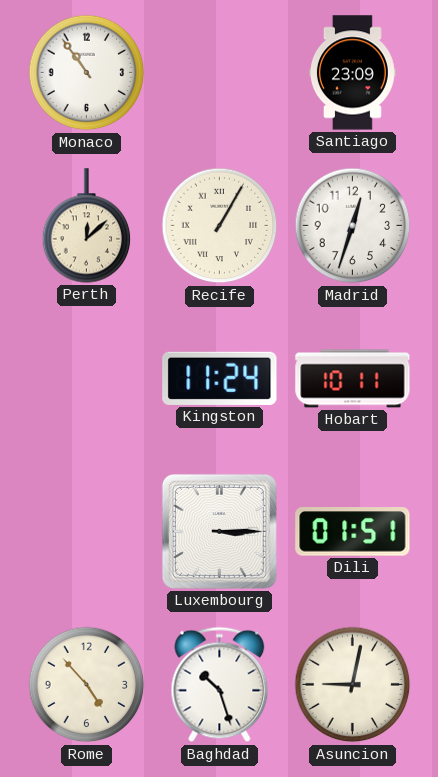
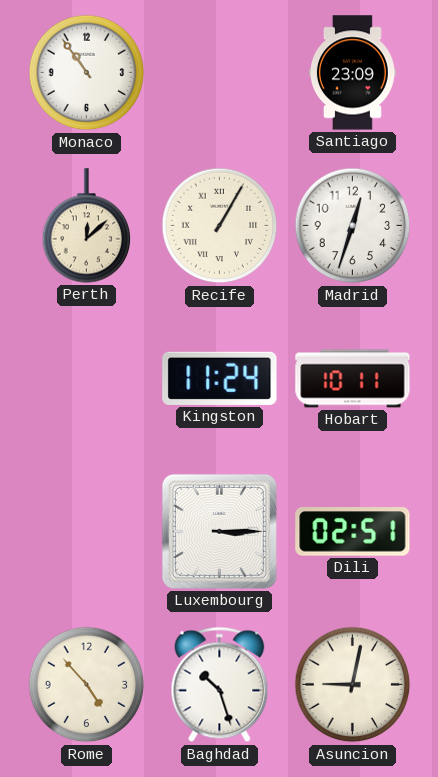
Dili: 01:51 -> 02:51 (353, 532)
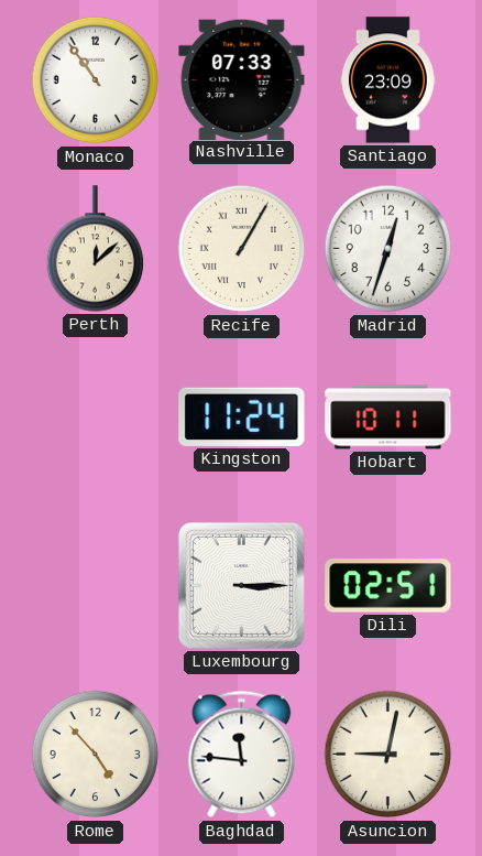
Nashville: none -> 07:33 (242, 79)
Baghdad: 10:27 -> 11:46 (242, 755)
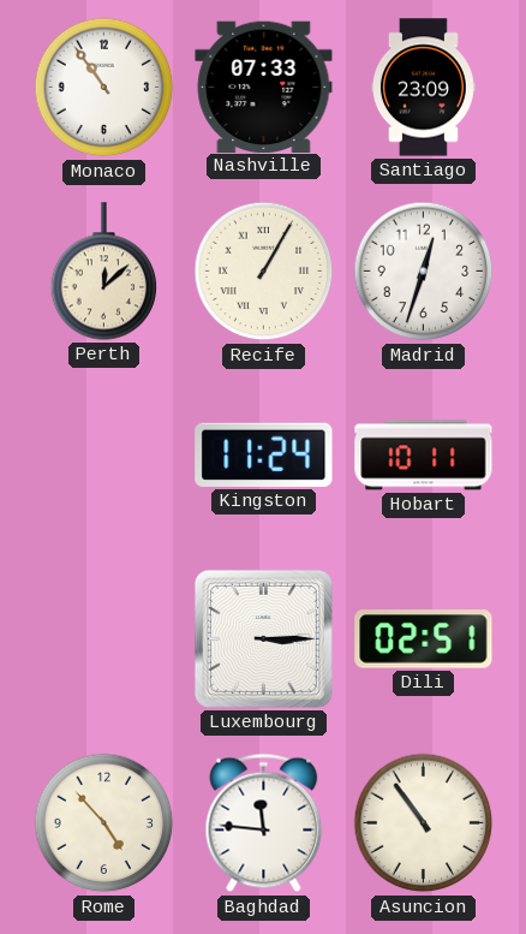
Asuncion: 9:02 -> 10:54 (424, 823)
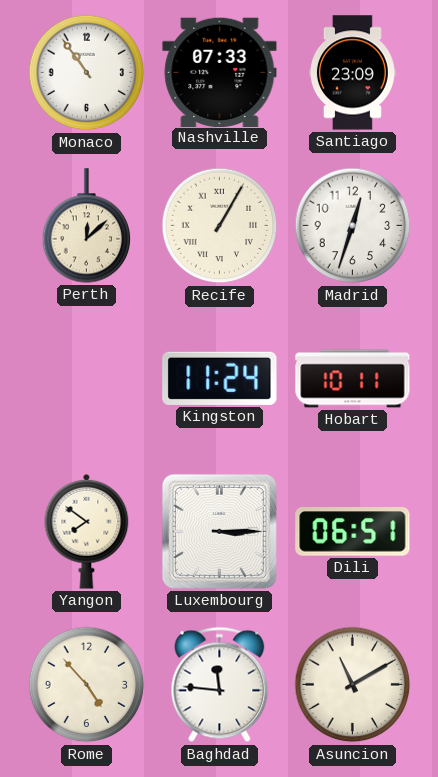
Yangon: none -> 7:51 (87, 531)
Dili: 02:51 -> 06:51 (353, 532)
Asuncion: 10:54 -> 11:10 (353, 685)
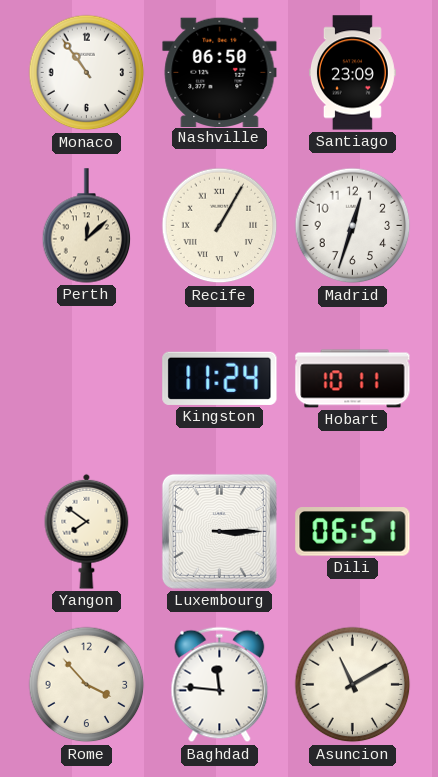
Nashville: 07:33 -> 06:50 (220, 72)
Rome: 4:53 -> 3:53 (87, 685)
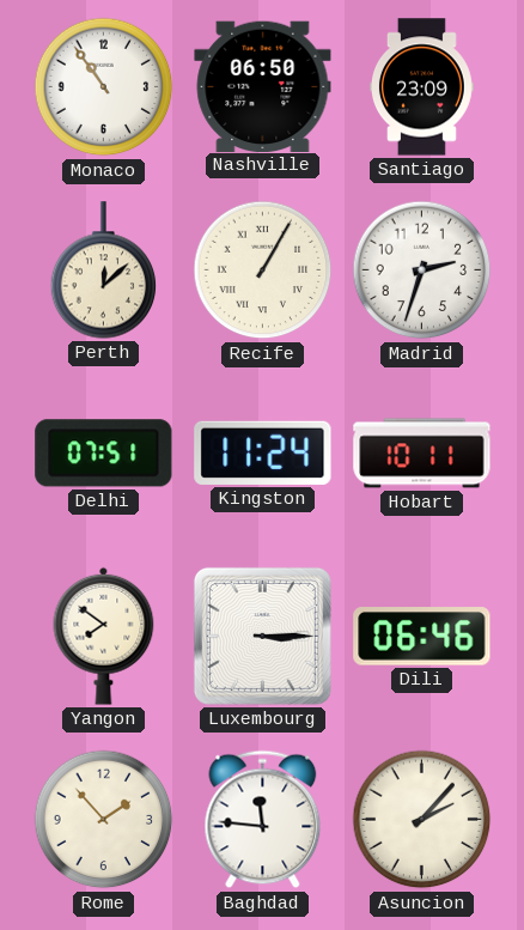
Madrid: 12:33 -> 2:33 (422, 271)
Delhi: none -> 07:51 (104, 454)
Dili: 06:51 -> 06:46 (422, 637)
Rome: 3:53 -> 1:53 (104, 820)
Asuncion: 11:10 -> 2:07 (422, 820)
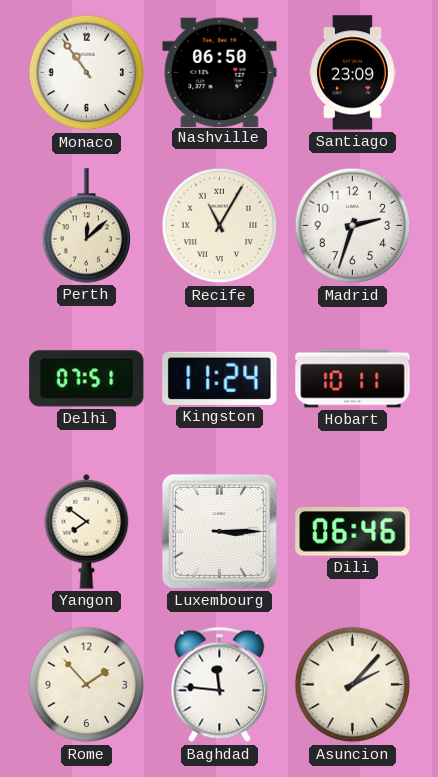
Recife: 1:05 -> 11:05 (220, 226)
